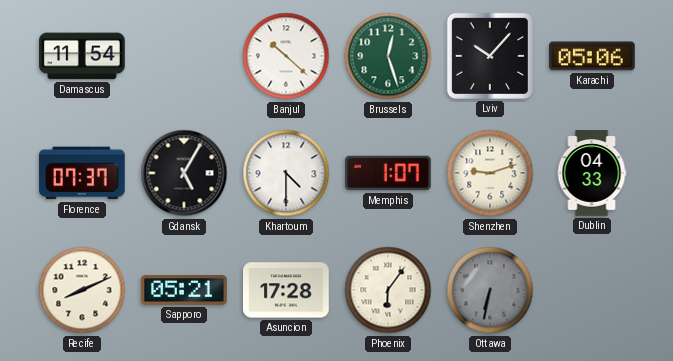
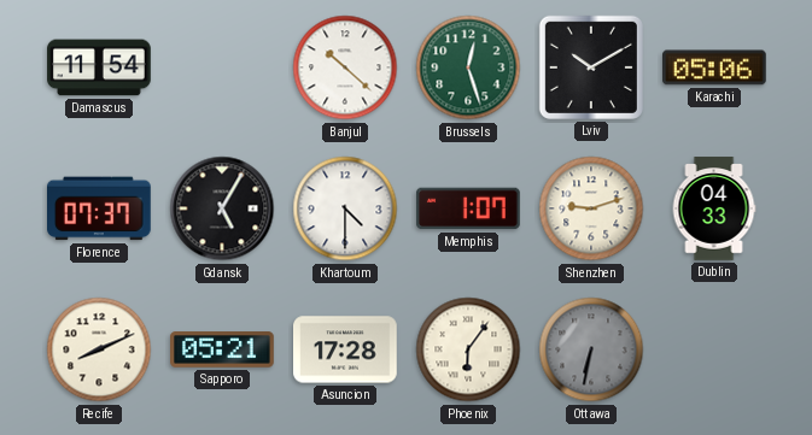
Lviv: 10:07 -> 10:10 (591, 67)
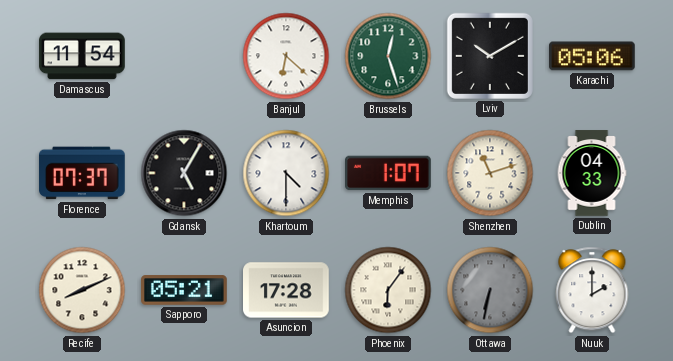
Banjul: 10:22 -> 6:22 (286, 56)
Shenzhen: 9:12 -> 11:12 (490, 173)
Nuuk: none -> 2:00 (592, 290)
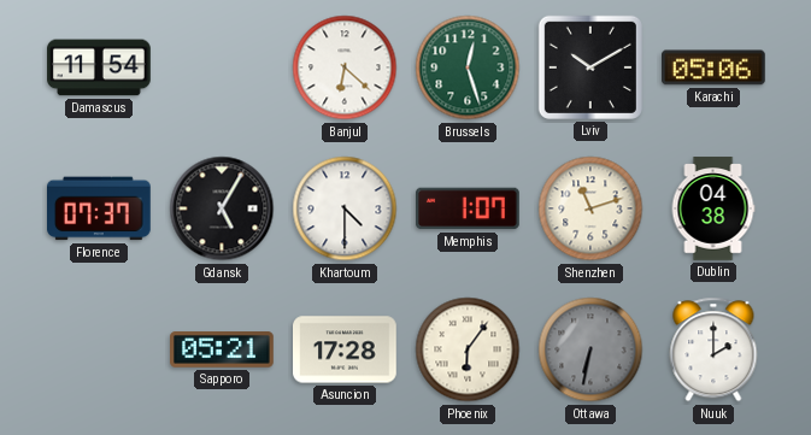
Dublin: 04:33 -> 04:38 (713, 208)
Recife: 8:11 -> none (82, 290)
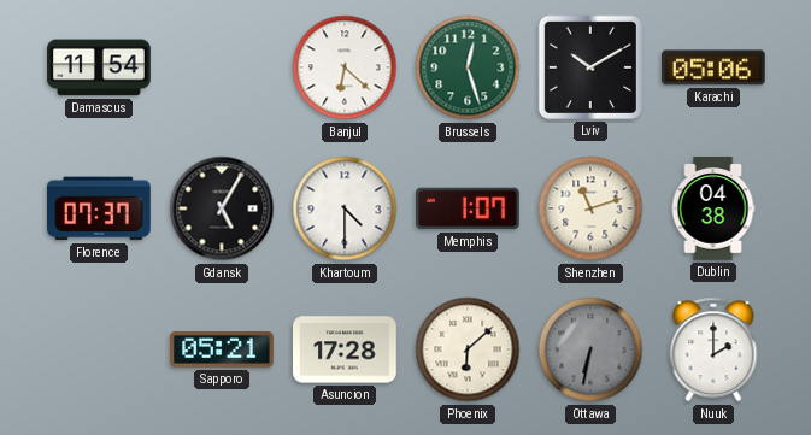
Phoenix: 6:06 -> 6:08 (468, 349)
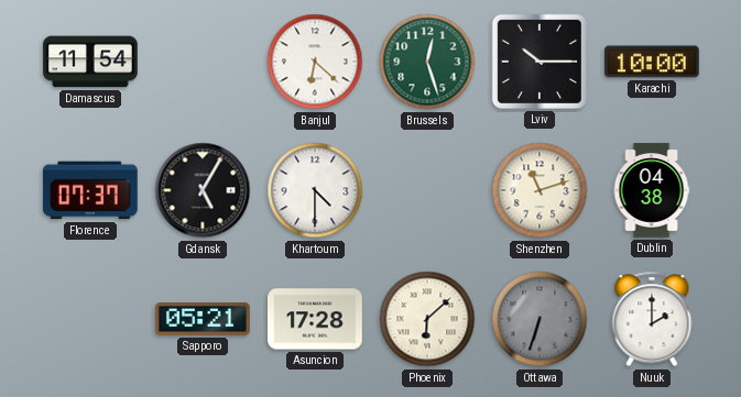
Lviv: 10:10 -> 10:15 (540, 62)
Karachi: 05:06 -> 10:00 (653, 62)
Memphis: 1:07 -> none (469, 208)
Ottawa: 6:32 -> 6:33 (540, 319)
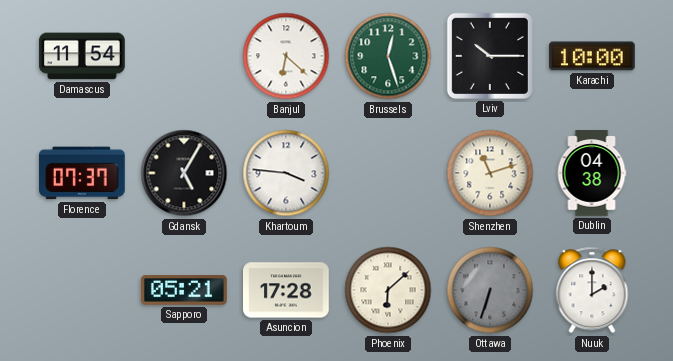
Khartoum: 4:30 -> 3:46 (286, 173)
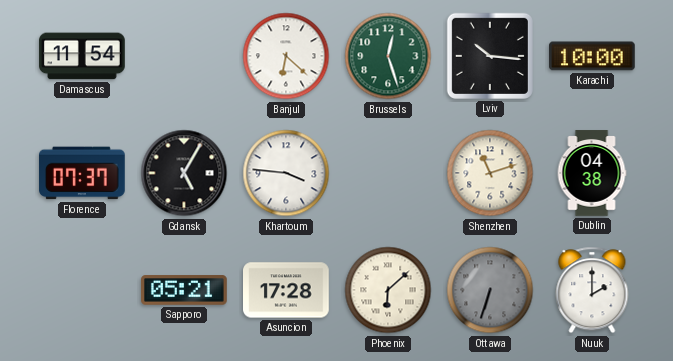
Lviv: 10:15 -> 10:16 (490, 56)
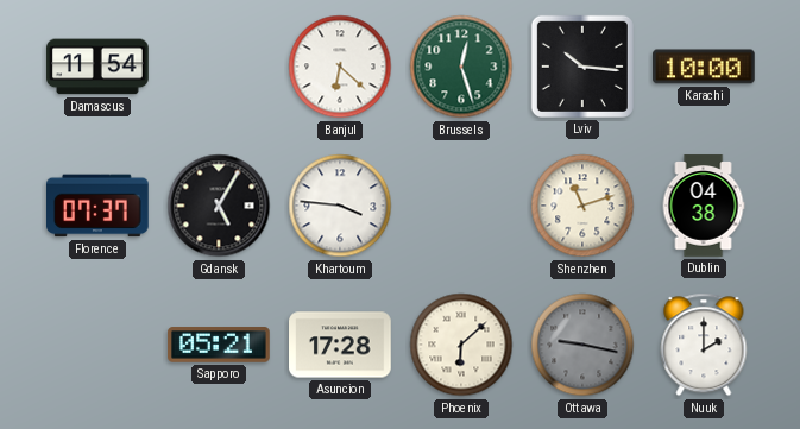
Ottawa: 6:33 -> 9:17 (582, 345)
